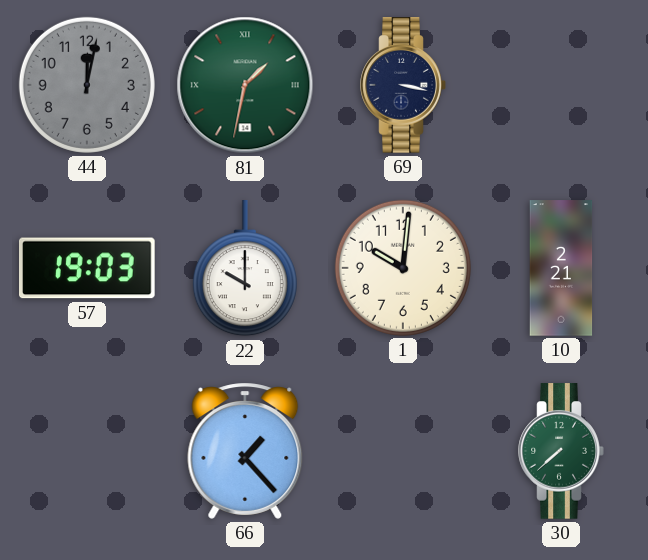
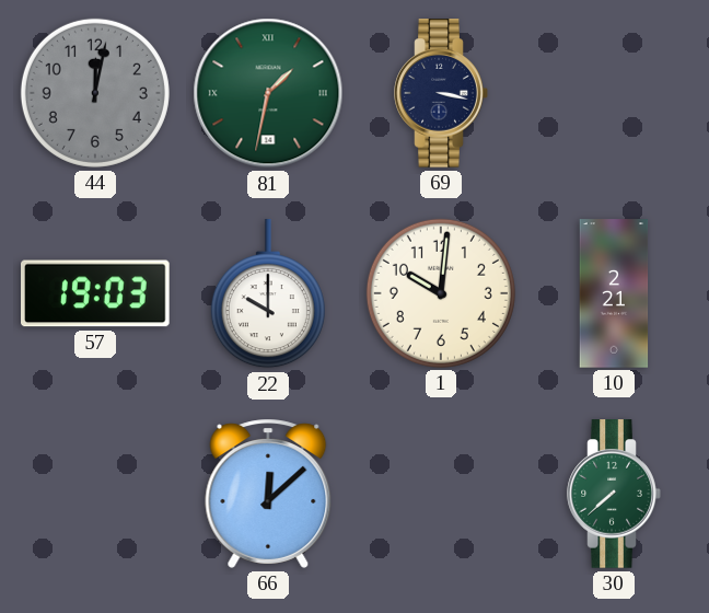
66: 1:23 -> 12:08 (268, 494)
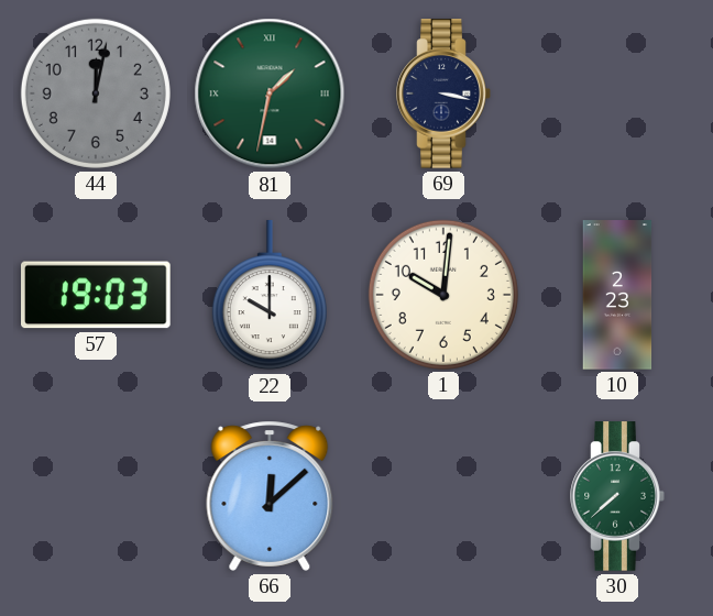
10: 2:21 -> 2:23 (617, 295)
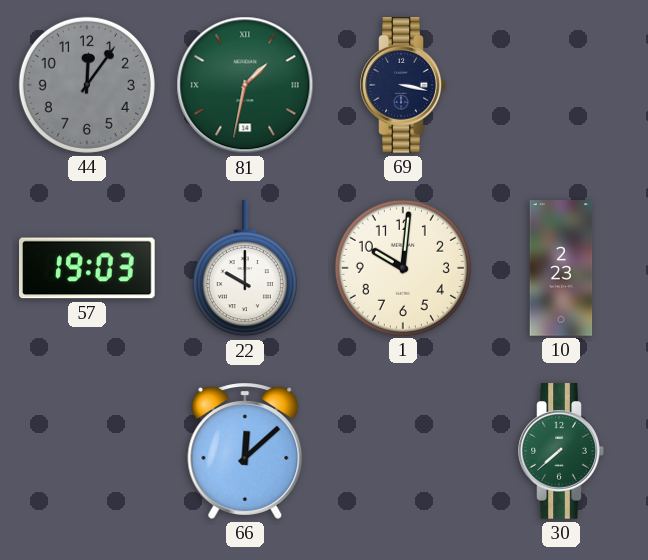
44: 12:02 -> 12:06 (87, 85)
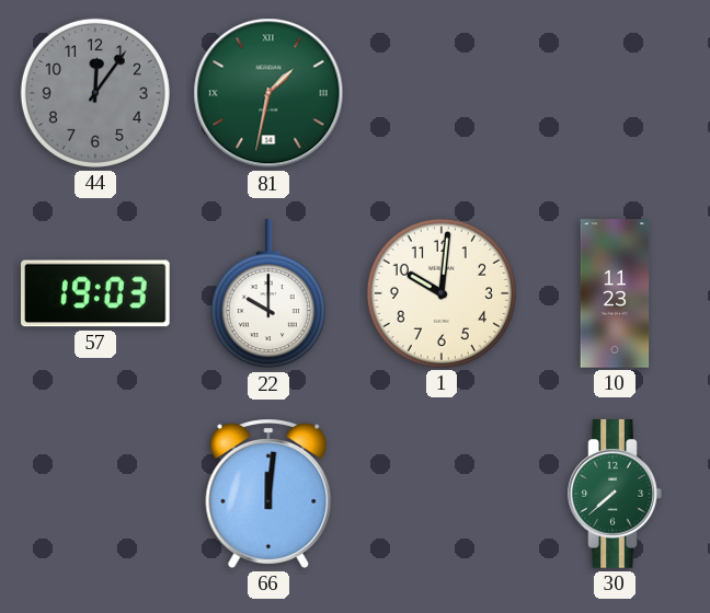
69: 3:17 -> none (403, 85)
10: 2:23 -> 11:23 (615, 293)
66: 12:08 -> 12:01 (268, 494)
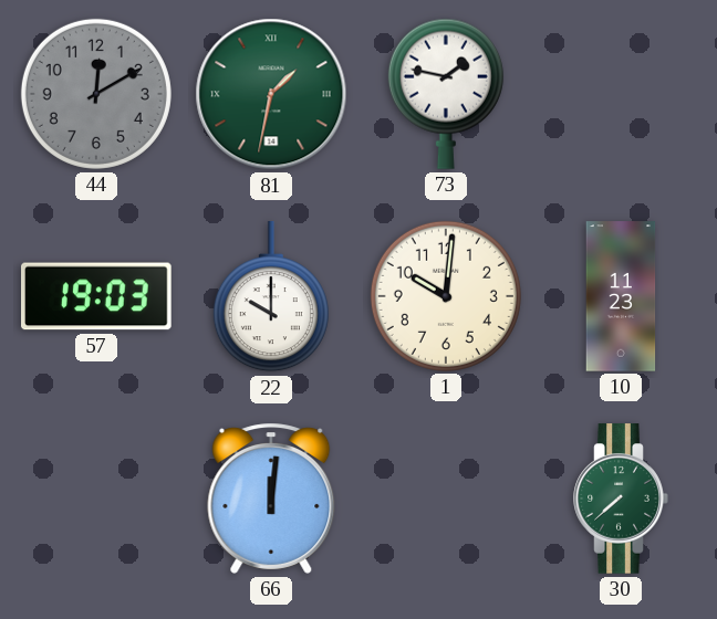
44: 12:06 -> 12:10 (96, 94)
73: none -> 1:47 (446, 94)
